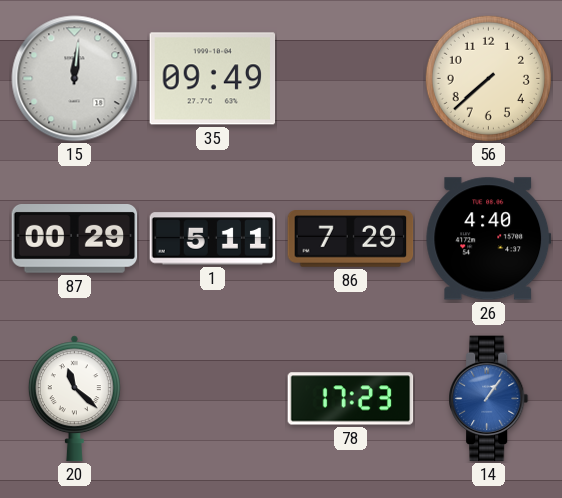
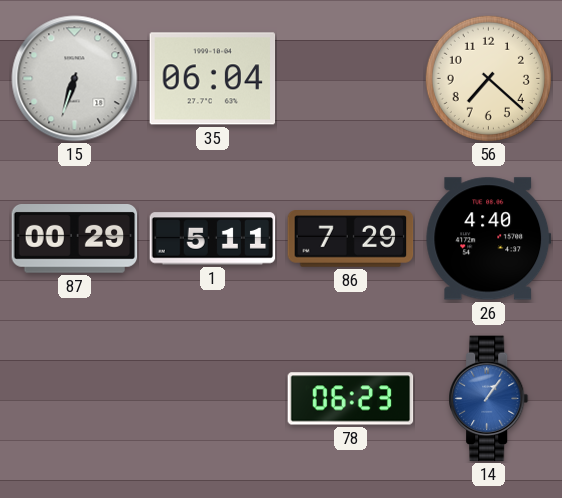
15: 12:01 -> 6:33 (75, 79)
35: 09:49 -> 06:04 (213, 79)
56: 7:38 -> 7:22 (488, 78)
20: 11:22 -> none (74, 399)
78: 17:23 -> 06:23 (351, 399)
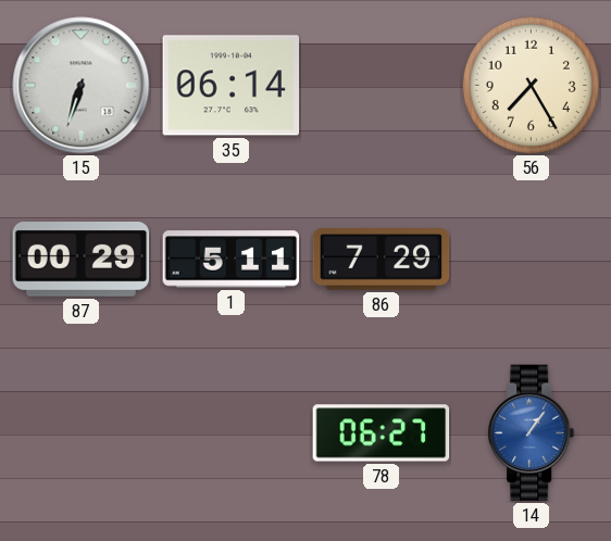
35: 06:04 -> 06:14 (232, 86)
56: 7:22 -> 7:25 (531, 85)
26: 4:40 -> none (489, 239)
78: 06:23 -> 06:27 (382, 433)
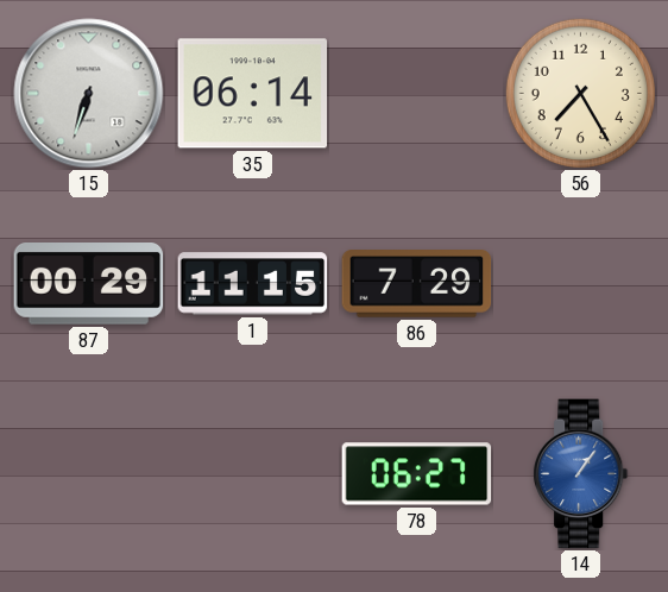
1: 5:11 -> 11:15 (253, 284)
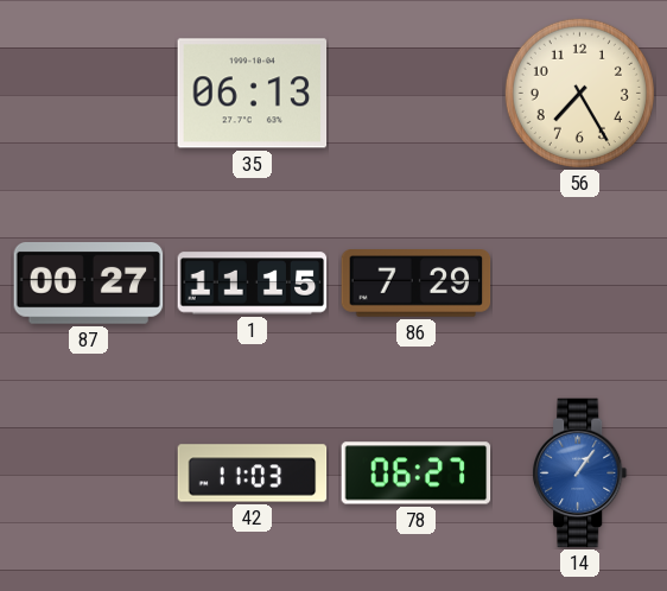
15: 6:33 -> none (89, 94)
35: 06:14 -> 06:13 (253, 94)
87: 00:29 -> 00:27 (89, 284)
42: none -> 11:03 (253, 474)
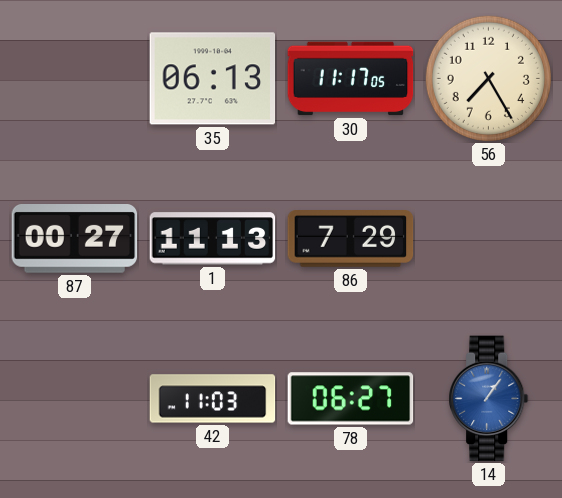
30: none -> 11:17 (351, 79)
1: 11:15 -> 11:13 (213, 239)
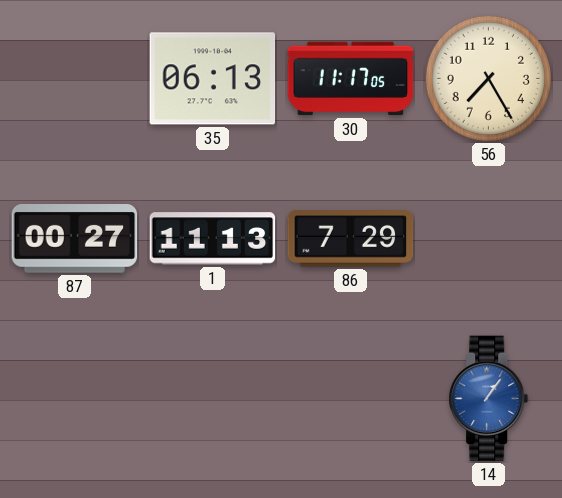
42: 11:03 -> none (213, 399)
78: 06:27 -> none (351, 399)
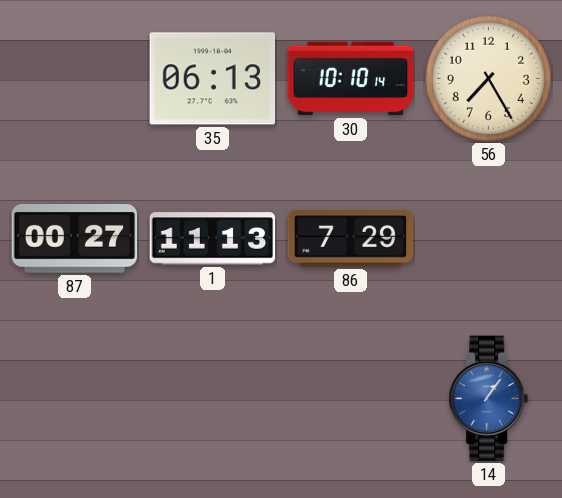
30: 11:17 -> 10:10 (351, 79)
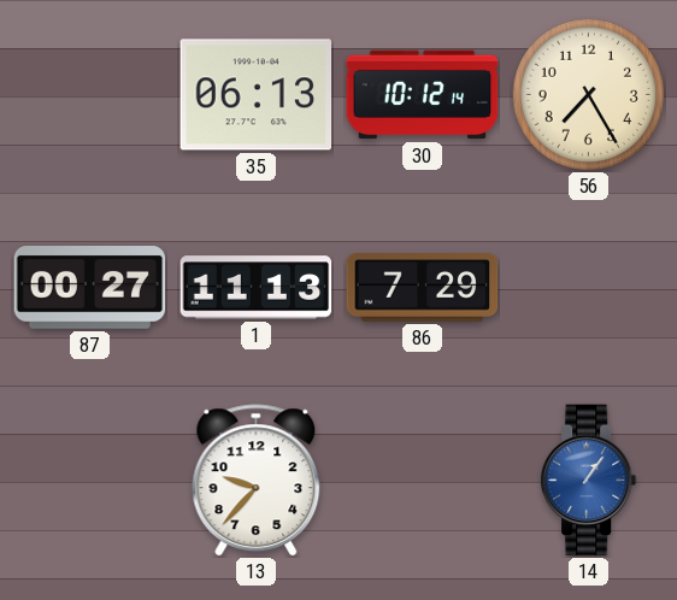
30: 10:10 -> 10:12 (423, 95)
13: none -> 9:37 (257, 481)
